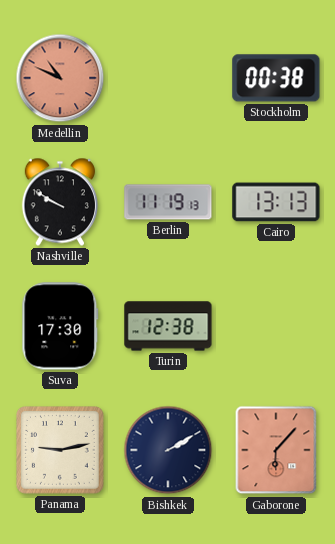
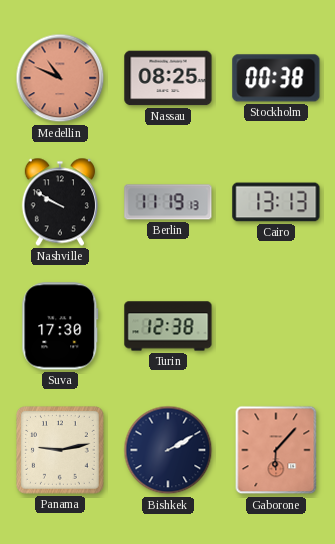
Nassau: none -> 08:25 (168, 78)
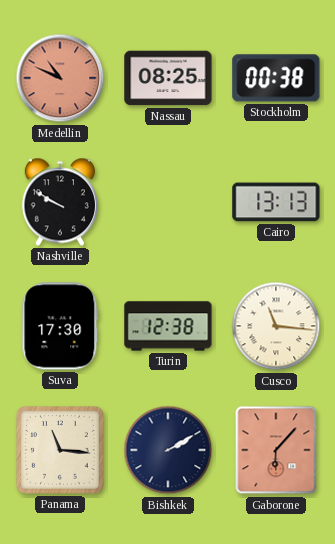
Berlin: 11:19 -> none (168, 202)
Cusco: none -> 11:16 (276, 326)
Panama: 9:13 -> 11:16 (61, 451)
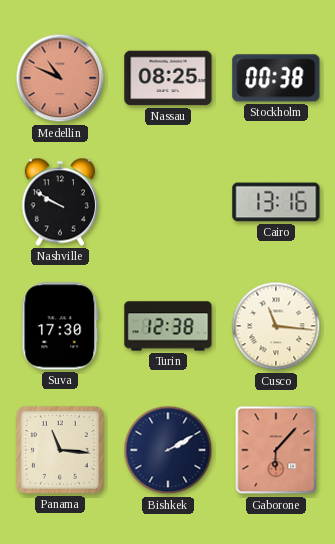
Cairo: 13:13 -> 13:16 (276, 202)
